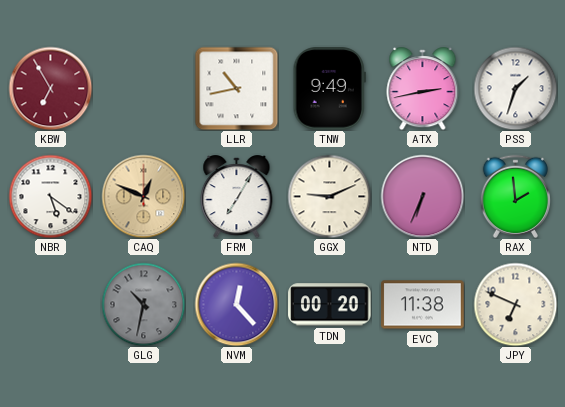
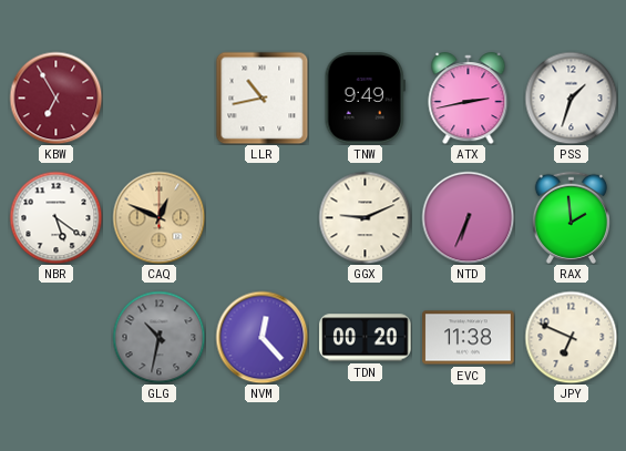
FRM: 7:05 -> none (237, 197)
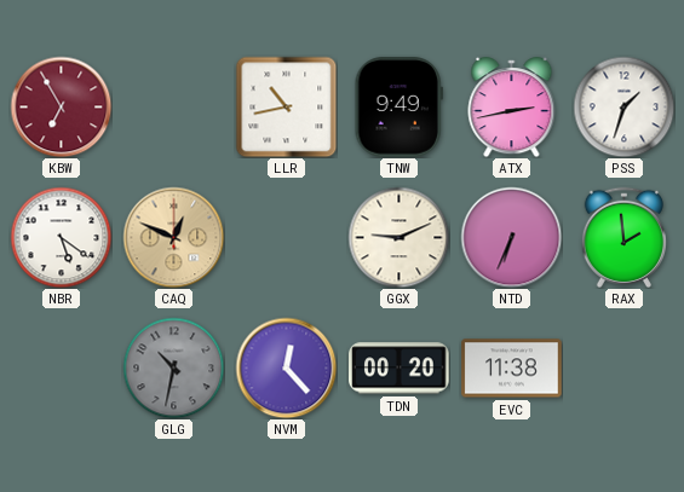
JPY: 6:49 -> none (571, 337)
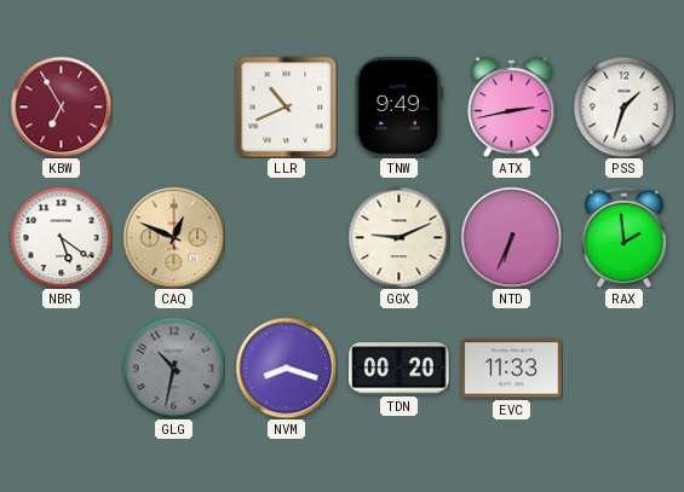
LLR: 10:43 -> 10:41 (286, 106)
NVM: 12:23 -> 8:18 (286, 367)
EVC: 11:38 -> 11:33 (512, 369)
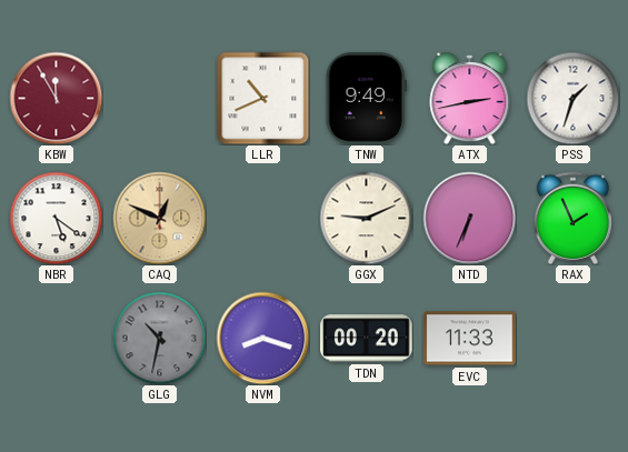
KBW: 6:55 -> 11:55 (56, 98)
RAX: 1:59 -> 1:56 (572, 218)
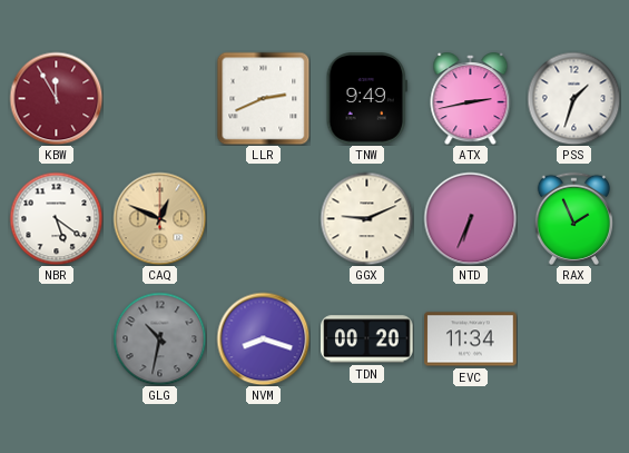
LLR: 10:41 -> 2:41 (263, 98)
EVC: 11:33 -> 11:34 (471, 339)
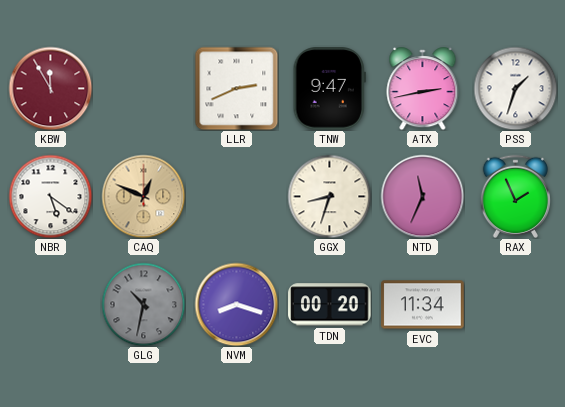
TNW: 9:49 -> 9:47 (329, 89)
GGX: 9:11 -> 8:33 (329, 196)
NTD: 6:34 -> 11:34 (422, 196)
